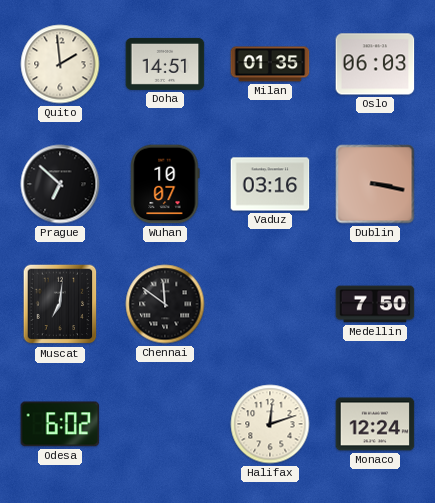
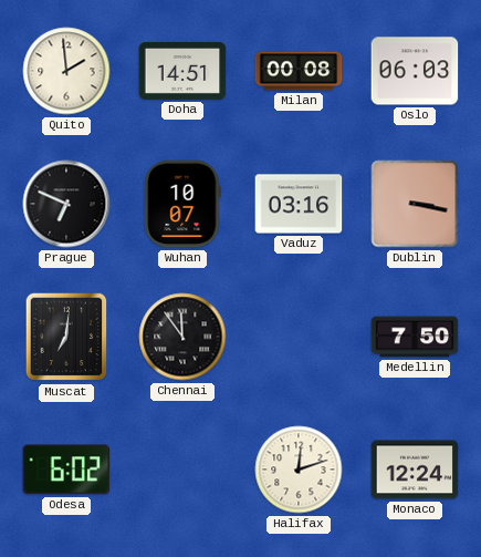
Milan: 01:35 -> 00:08 (299, 71)
Prague: 6:52 -> 6:49 (66, 204)
Chennai: 11:51 -> 11:54 (182, 337)
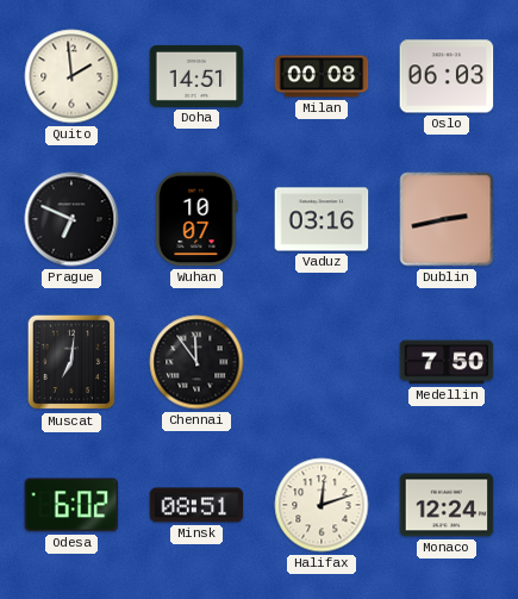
Dublin: 3:17 -> 2:43 (447, 219)
Minsk: none -> 08:51 (196, 505)
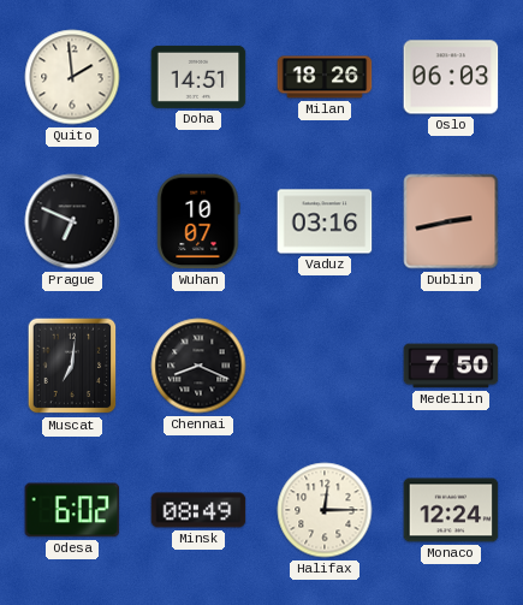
Milan: 00:08 -> 18:26 (325, 77)
Chennai: 11:54 -> 8:19 (198, 366)
Minsk: 08:51 -> 08:49 (198, 510)
Halifax: 12:12 -> 12:15 (325, 510)
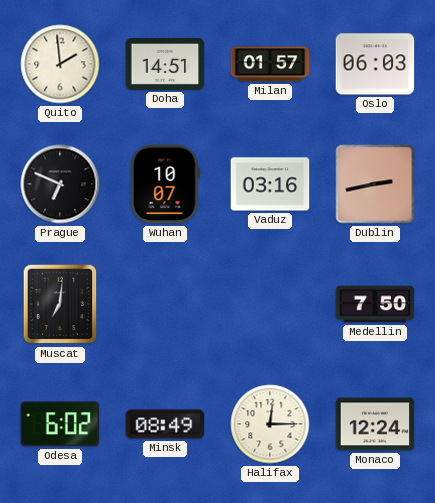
Milan: 18:26 -> 01:57 (270, 64)
Chennai: 8:19 -> none (198, 366)
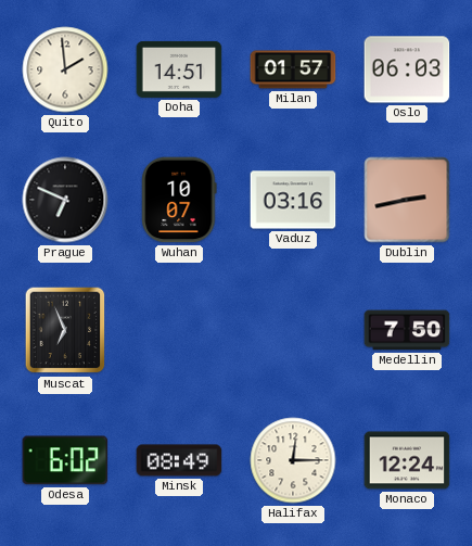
Muscat: 7:01 -> 6:56 (65, 330)
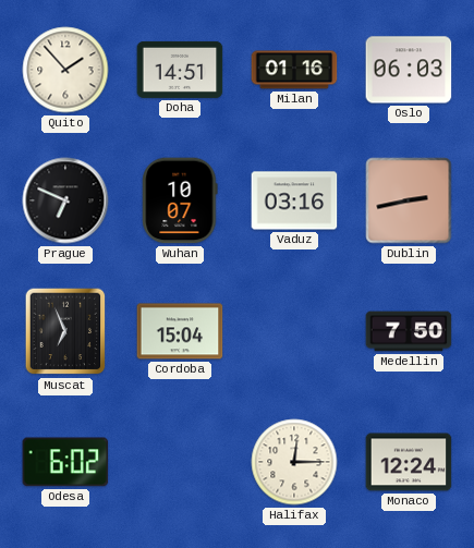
Quito: 1:59 -> 1:53 (65, 70)
Milan: 01:57 -> 01:16 (294, 70)
Cordoba: none -> 15:04 (180, 331)
Minsk: 08:49 -> none (179, 460)
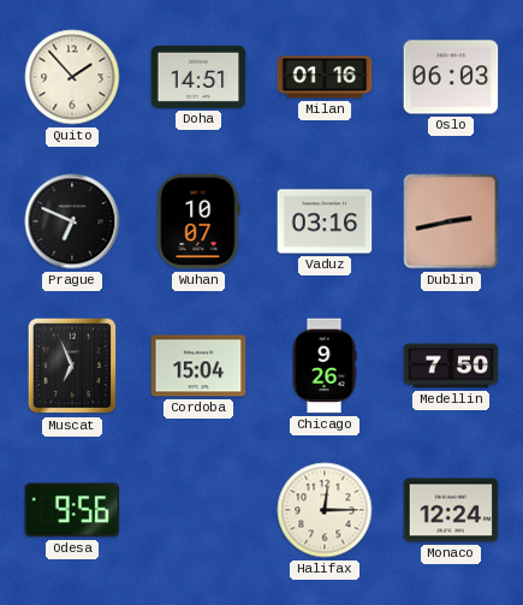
Chicago: none -> 9:26 (325, 366)
Odesa: 6:02 -> 9:56 (72, 510)
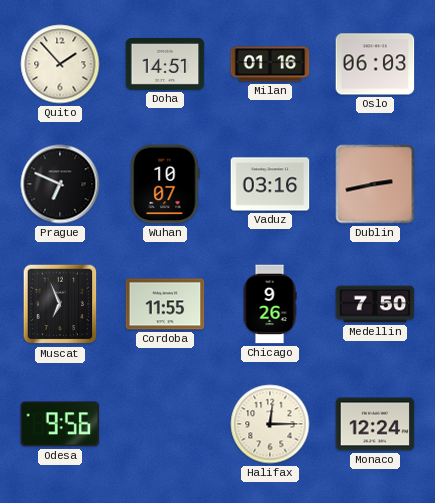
Cordoba: 15:04 -> 11:55 (165, 304)
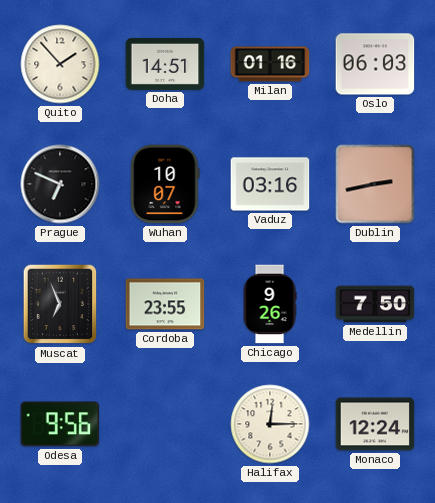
Cordoba: 11:55 -> 23:55 (165, 304)
